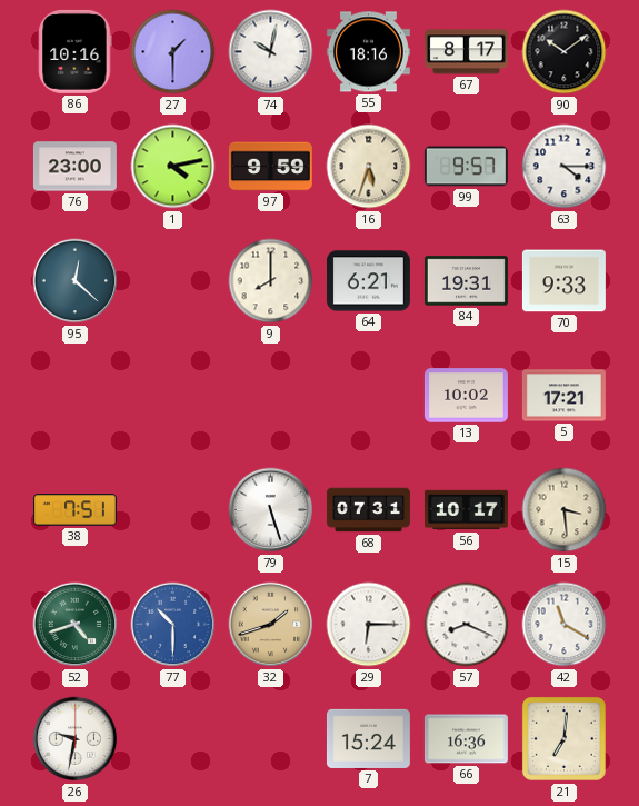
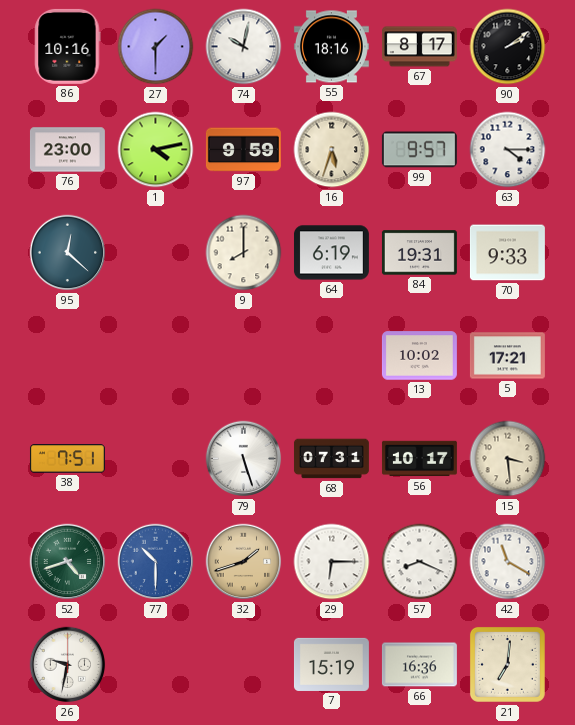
90: 10:09 -> 2:09 (508, 47)
64: 6:21 -> 6:19 (331, 253)
7: 15:24 -> 15:19 (331, 664)
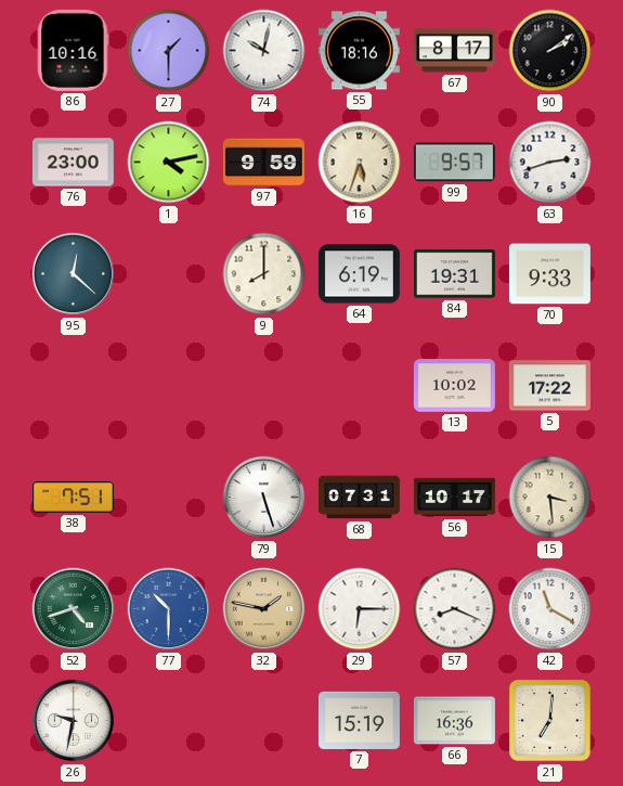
63: 4:15 -> 2:42 (550, 163)
5: 17:21 -> 17:22 (549, 386)
32: 1:42 -> 1:47 (264, 609)
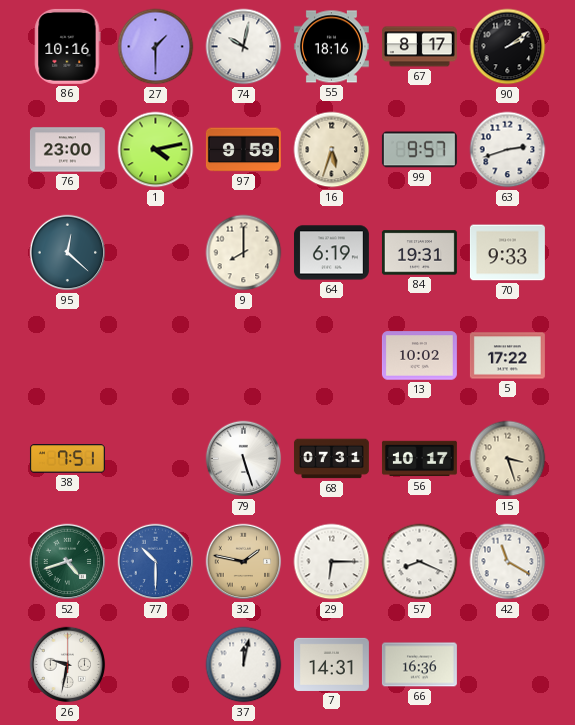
15: 3:29 -> 3:27 (508, 459)
37: none -> 12:02 (244, 665)
7: 15:19 -> 14:31 (331, 664)
21: 7:01 -> none (549, 720)
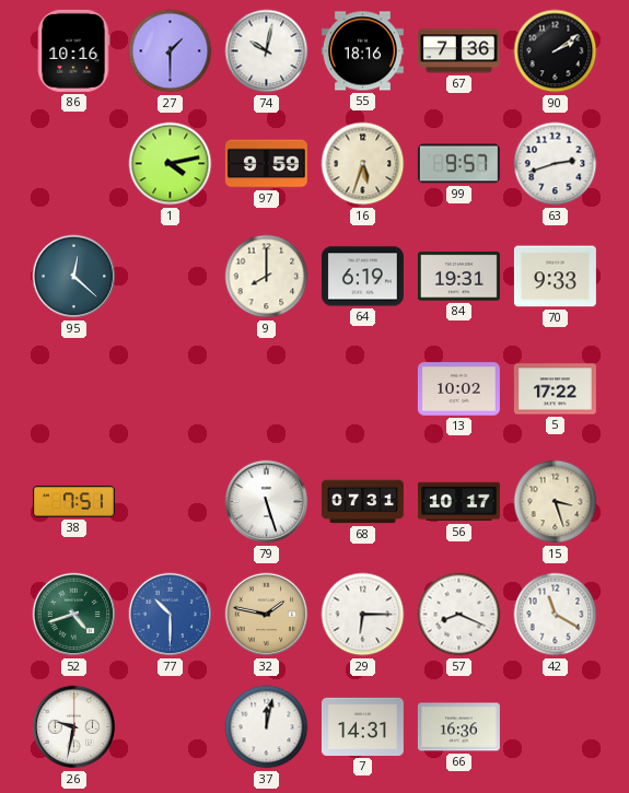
67: 8:17 -> 7:36 (458, 51)
76: 23:00 -> none (67, 150)
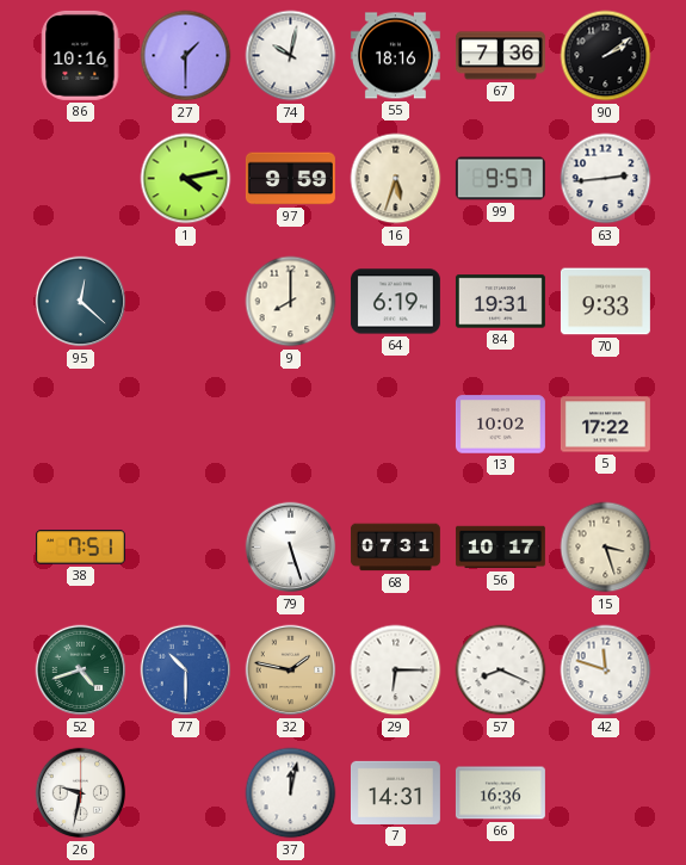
63: 2:42 -> 2:44 (606, 179)
42: 11:20 -> 11:48 (606, 671)
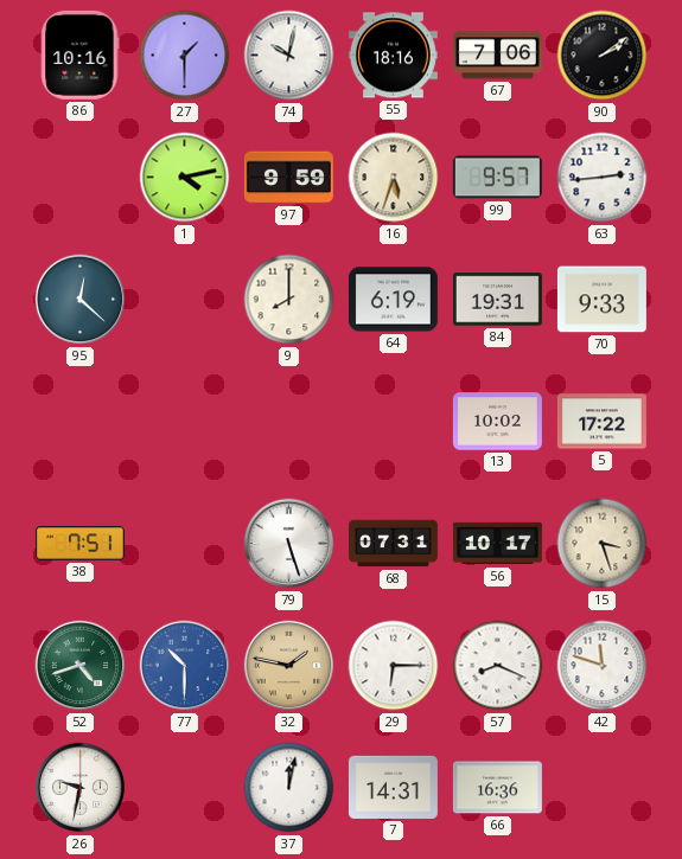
67: 7:36 -> 7:06 (497, 56)
